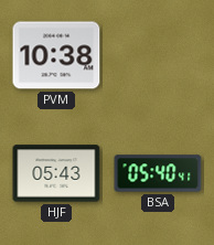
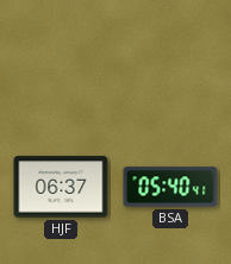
PVM: 10:38 -> none (56, 55)
HJF: 05:43 -> 06:37 (61, 187)
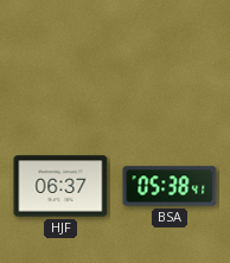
BSA: 05:40 -> 05:38 (170, 186)
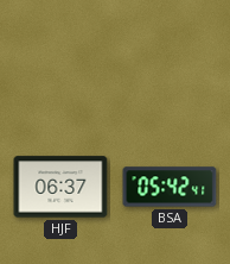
BSA: 05:38 -> 05:42 (170, 187)
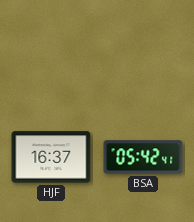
HJF: 06:37 -> 16:37 (51, 157)
